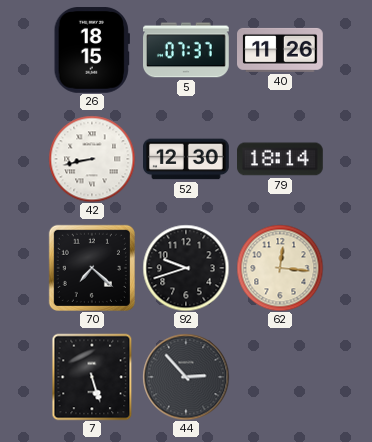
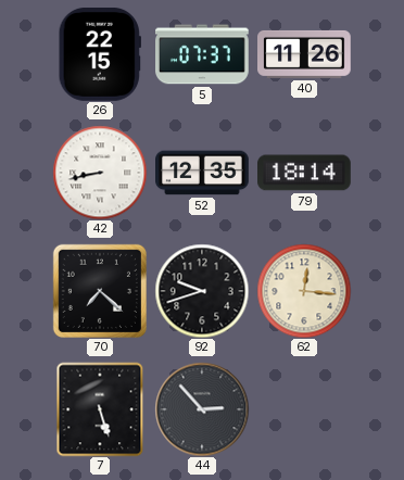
26: 18:15 -> 22:15 (100, 55)
52: 12:30 -> 12:35 (203, 173)
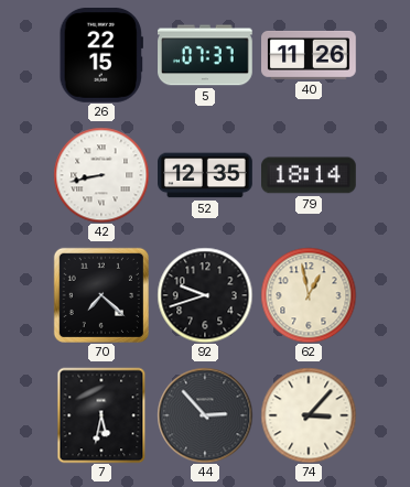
62: 12:16 -> 12:58 (309, 295)
7: 5:27 -> 5:32 (101, 415)
74: none -> 3:07 (309, 415)
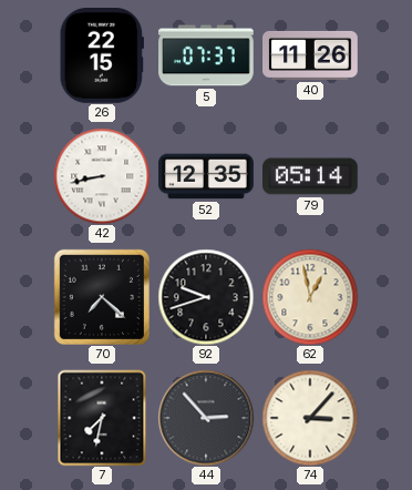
79: 18:14 -> 05:14 (311, 176)
7: 5:32 -> 7:32 (102, 418)
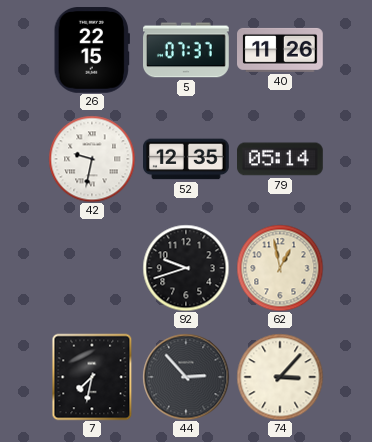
42: 8:43 -> 9:32 (92, 159)
70: 7:22 -> none (102, 297)
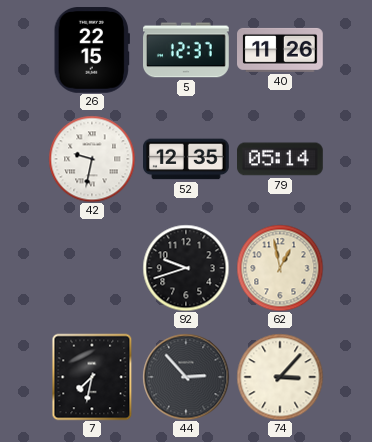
5: 07:37 -> 12:37 (187, 50)
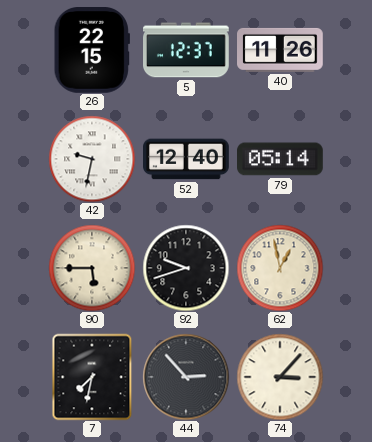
52: 12:35 -> 12:40 (187, 159)
90: none -> 5:45 (92, 268)
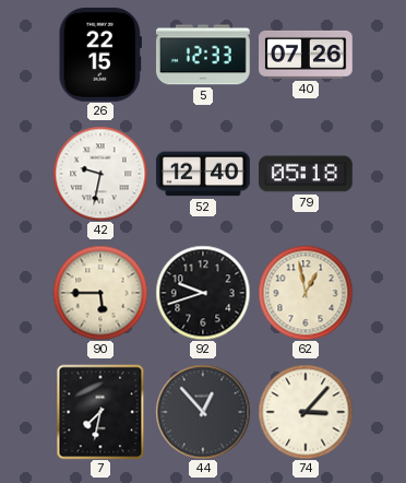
5: 12:37 -> 12:33 (204, 55)
40: 11:26 -> 07:26 (307, 55)
79: 05:14 -> 05:18 (307, 174)
44: 2:53 -> 12:53 (203, 412)
